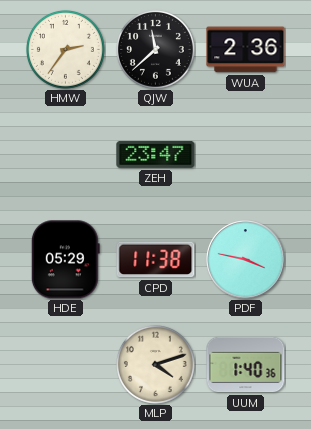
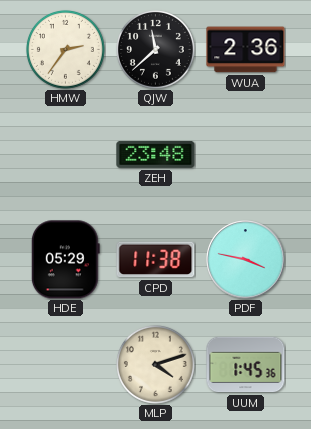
ZEH: 23:47 -> 23:48 (156, 154)
UUM: 1:40 -> 1:45 (246, 365)
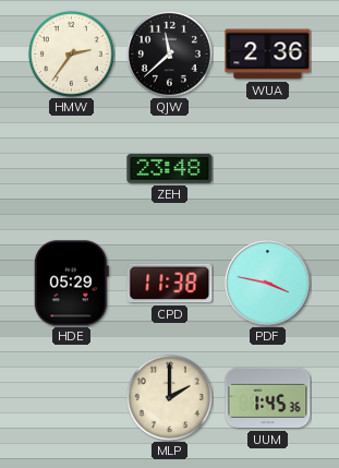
MLP: 4:12 -> 2:00 (169, 397)
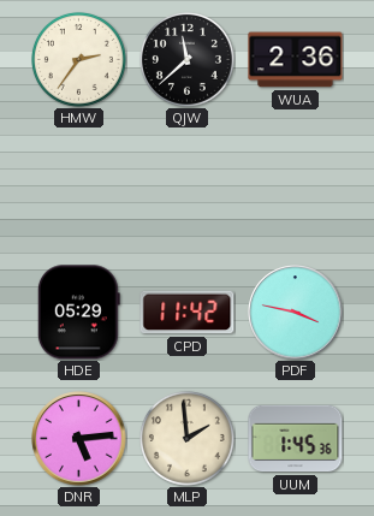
ZEH: 23:48 -> none (170, 168)
CPD: 11:38 -> 11:42 (188, 313)
DNR: none -> 5:14 (79, 439)
MLP: 2:00 -> 1:59 (186, 438)
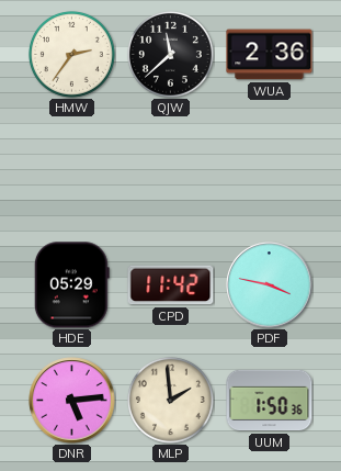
UUM: 1:45 -> 1:50 (270, 401)
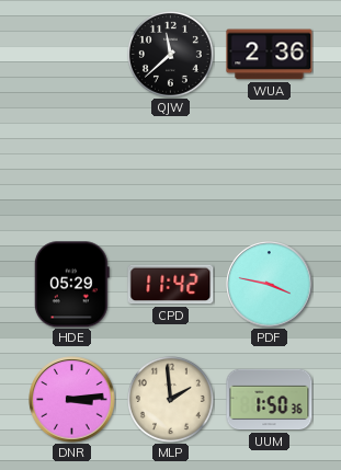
HMW: 2:36 -> none (71, 54)
DNR: 5:14 -> 3:14 (72, 400)
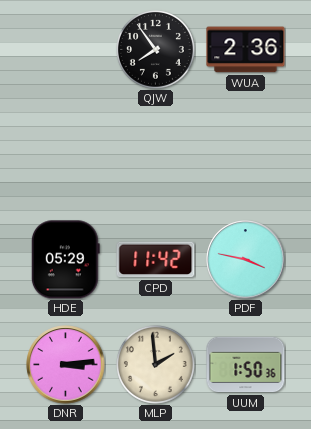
QJW: 11:38 -> 7:54 (155, 49)
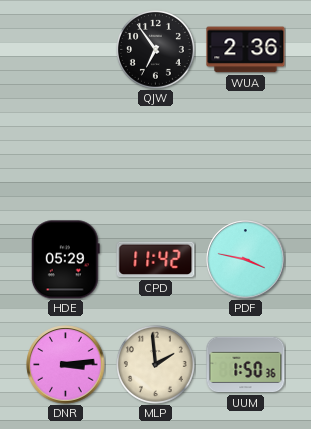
QJW: 7:54 -> 6:54 (155, 49)
